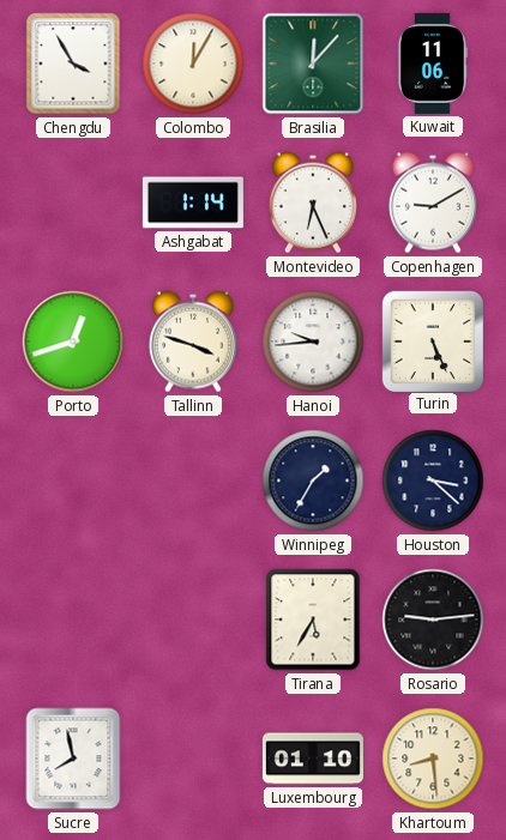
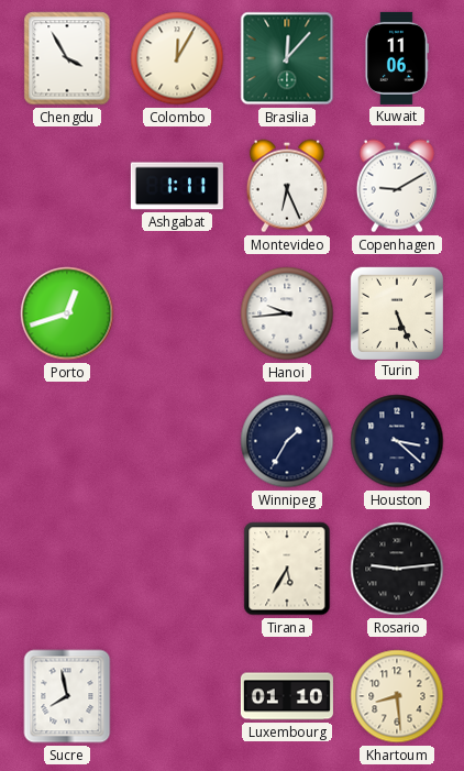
Ashgabat: 1:14 -> 1:11 (177, 186)
Tallinn: 3:48 -> none (193, 342)
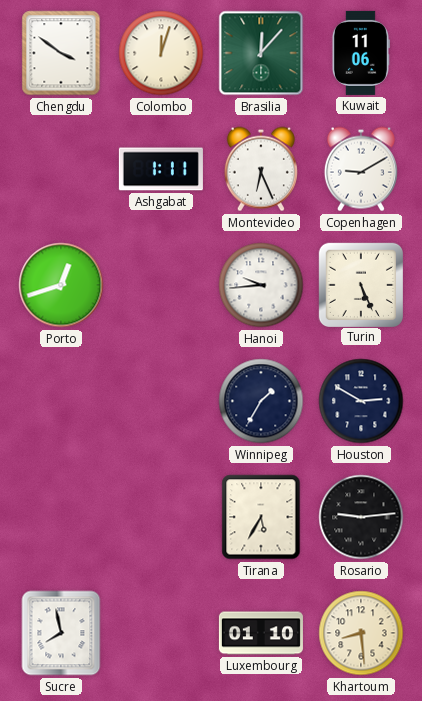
Chengdu: 3:55 -> 3:51 (61, 53)
Colombo: 12:05 -> 12:03 (161, 53)
Houston: 3:22 -> 2:50 (361, 401)
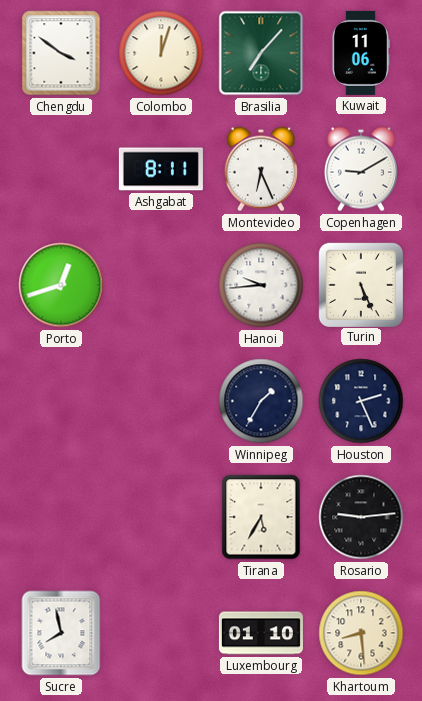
Brasilia: 12:07 -> 7:07 (261, 53)
Ashgabat: 1:11 -> 8:11 (161, 169)
Houston: 2:50 -> 2:26 (361, 401)
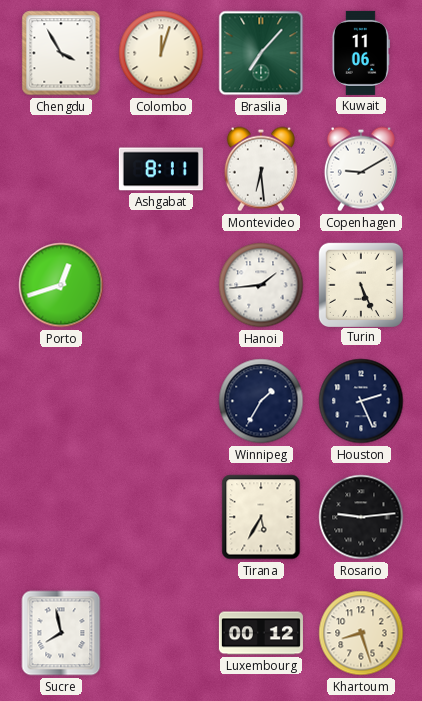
Chengdu: 3:51 -> 3:55 (61, 53)
Montevideo: 6:26 -> 6:29 (261, 169)
Hanoi: 9:44 -> 1:44 (261, 285)
Luxembourg: 01:10 -> 00:12 (261, 633)
Khartoum: 8:29 -> 8:27 (361, 633)
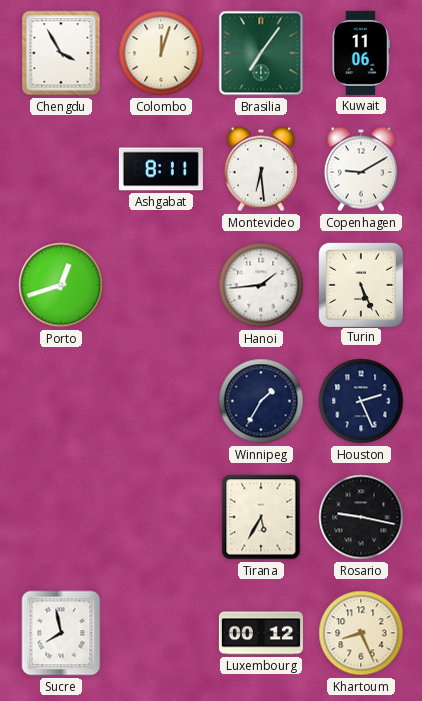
Brasilia: 7:07 -> 7:06 (261, 53)
Rosario: 9:14 -> 9:17 (361, 517)
Khartoum: 8:27 -> 8:26 (361, 633)
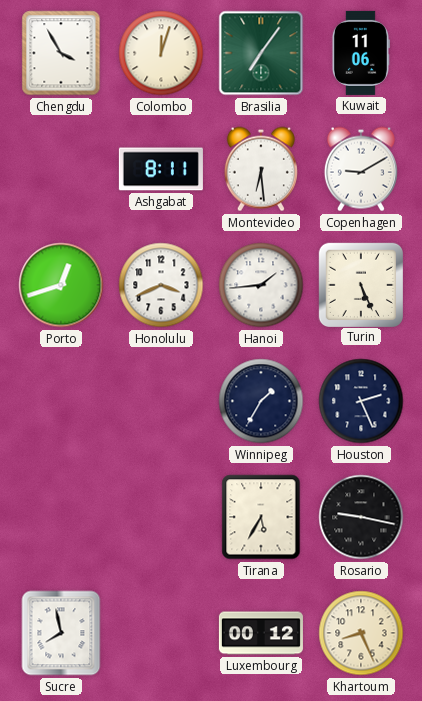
Honolulu: none -> 3:41 (161, 285)
